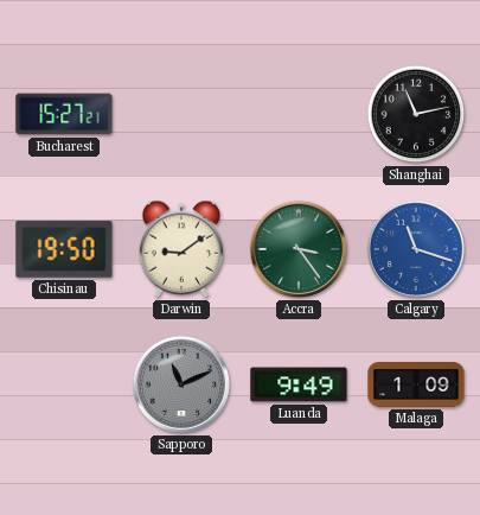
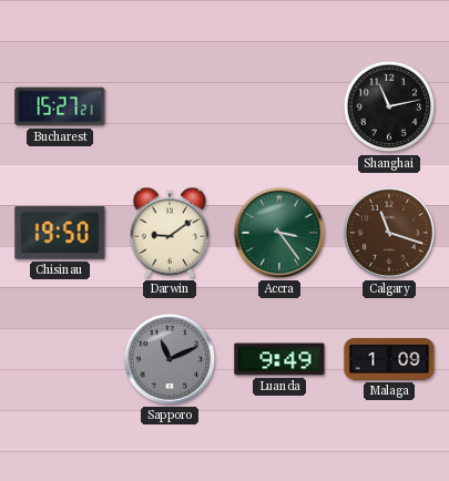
Calgary dial: blue -> brown (389, 233)
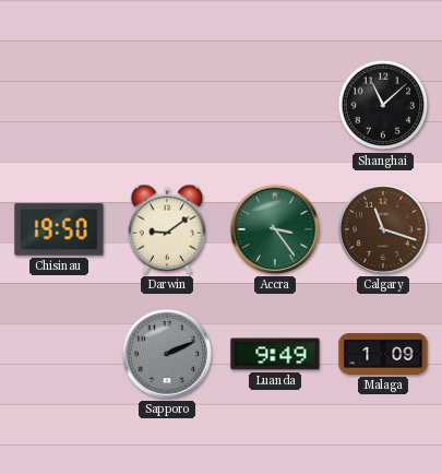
Bucharest: 15:27 -> none (60, 106)
Shanghai: 11:13 -> 11:08 (383, 105)
Sapporo: 11:11 -> 2:11 (167, 354)
